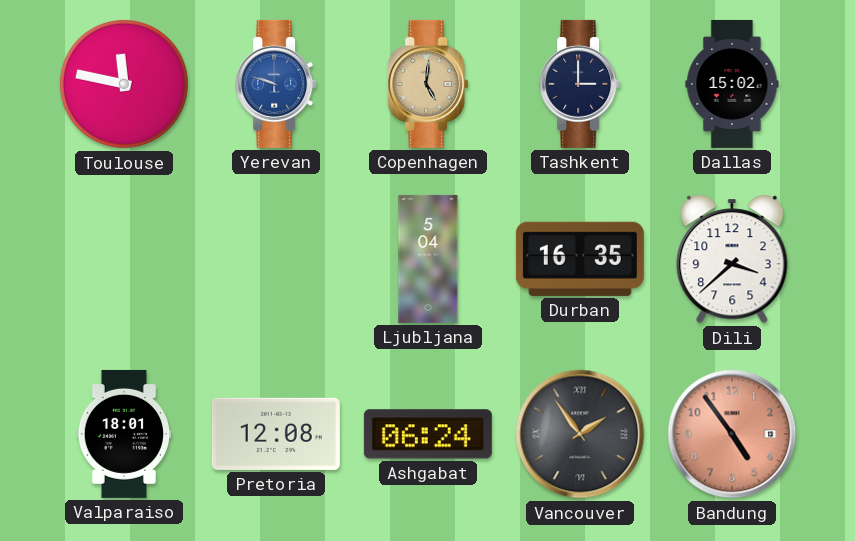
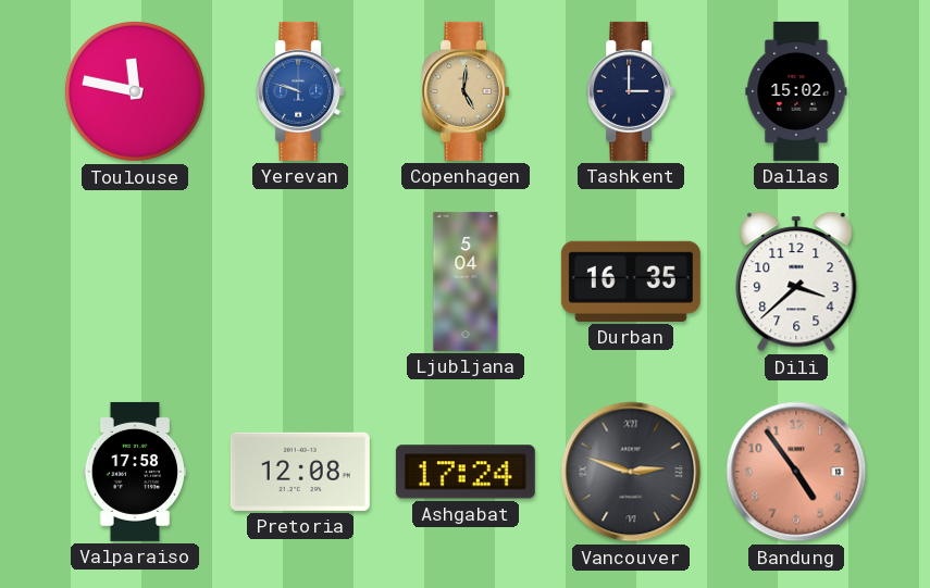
Valparaiso: 18:01 -> 17:58 (135, 472)
Ashgabat: 06:24 -> 17:24 (466, 472)
Vancouver: 1:54 -> 2:48 (631, 472)
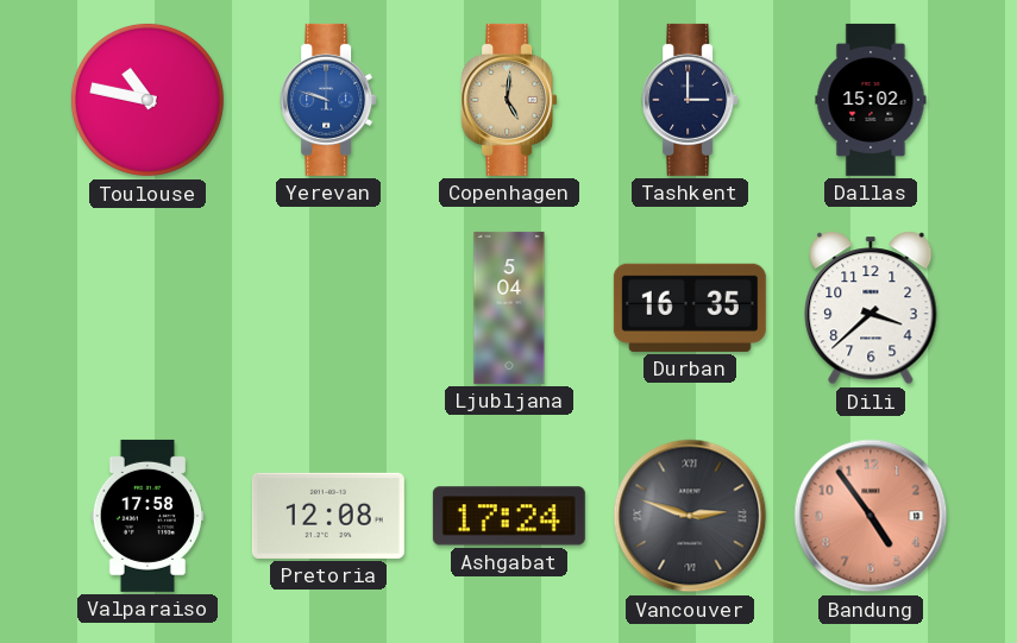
Toulouse: 11:47 -> 10:47 (147, 100)
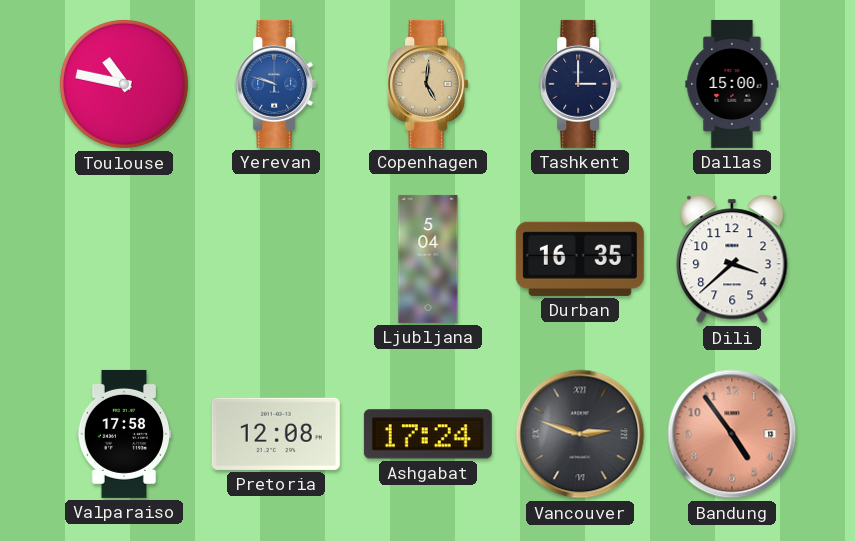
Dallas: 15:02 -> 15:00 (732, 84)
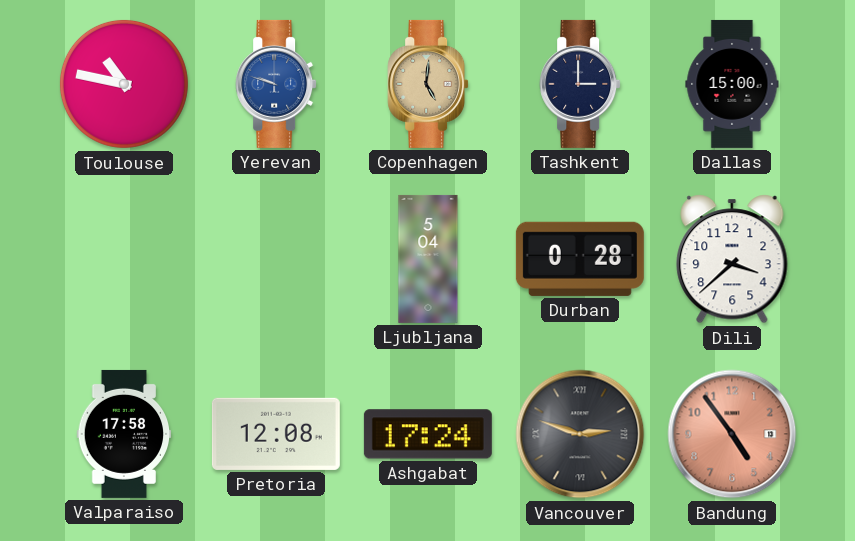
Durban: 16:35 -> 0:28 (580, 259)
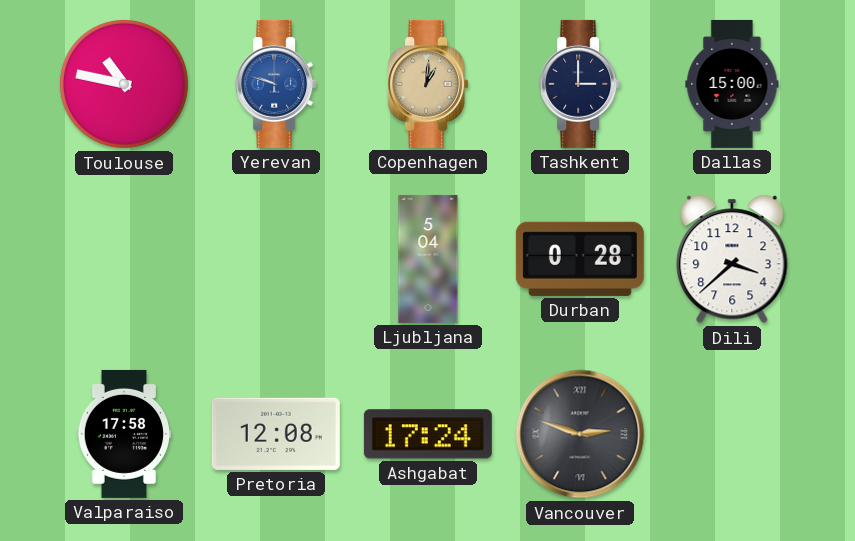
Copenhagen: 5:01 -> 1:01 (428, 84)
Bandung: 4:54 -> none (732, 434)
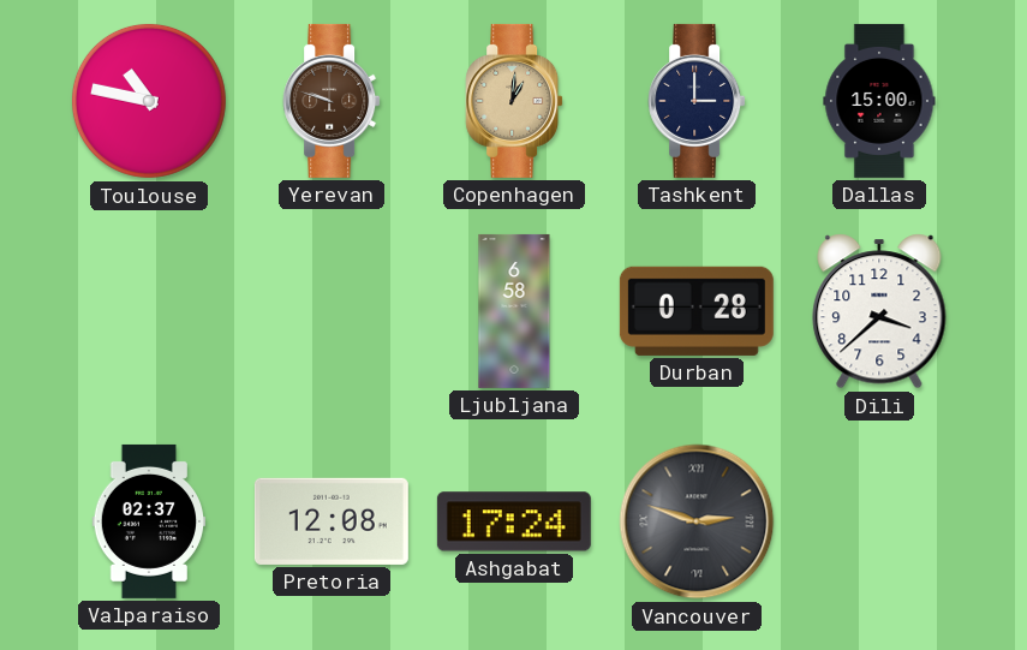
Yerevan dial: blue -> brown (332, 101)
Ljubljana: 5:04 -> 6:58 (514, 311)
Valparaiso: 17:58 -> 02:37 (149, 521)
